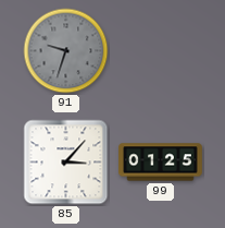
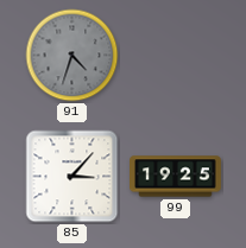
91: 9:33 -> 4:33 (72, 56)
99: 01:25 -> 19:25 (176, 177)
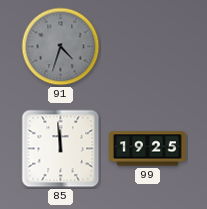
85: 3:07 -> 11:59 (61, 149)
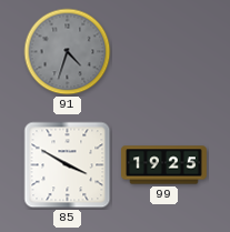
85: 11:59 -> 3:50 (68, 165)
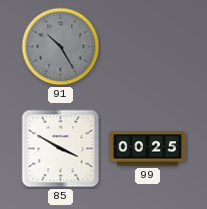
91: 4:33 -> 10:25 (61, 47)
99: 19:25 -> 00:25 (148, 149)
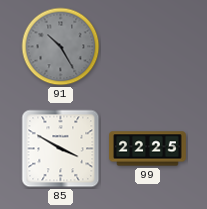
99: 00:25 -> 22:25 (148, 149)
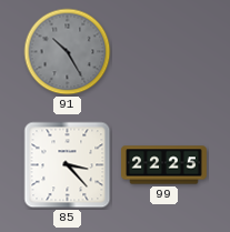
85: 3:50 -> 3:23 (68, 165)
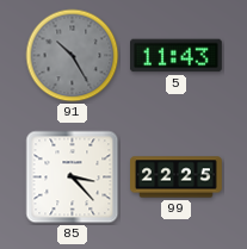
5: none -> 11:43 (177, 56)
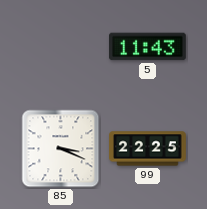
91: 10:25 -> none (73, 56)
85: 3:23 -> 3:19 (61, 149)
